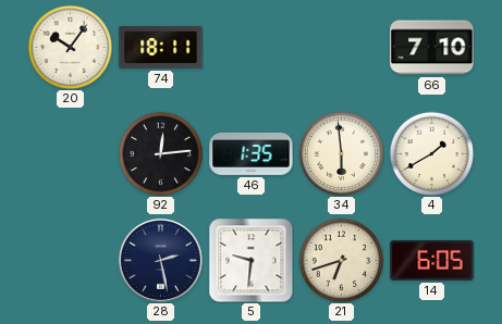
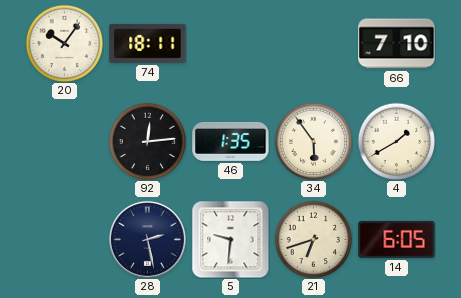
34: 5:59 -> 5:54 (313, 141)
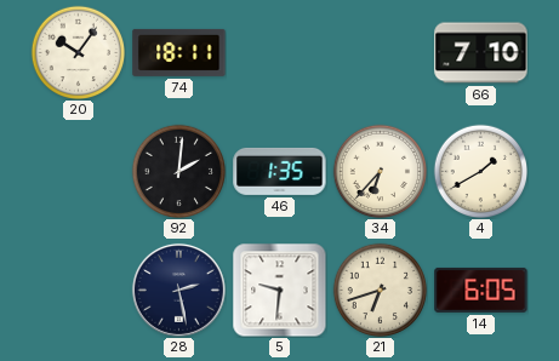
92: 12:14 -> 2:01 (178, 171)
34: 5:54 -> 6:37 (380, 171)
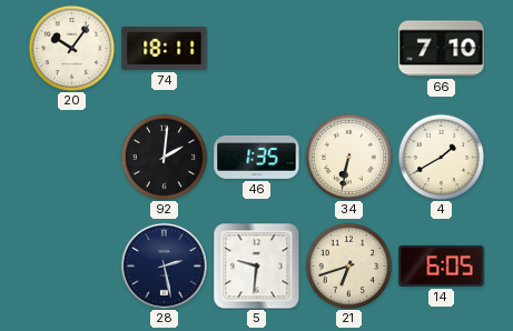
34: 6:37 -> 6:32 (348, 157)
